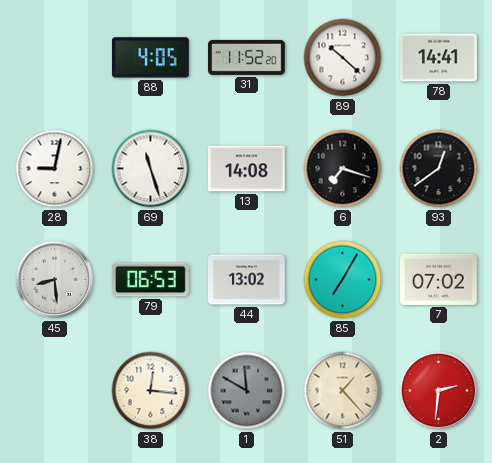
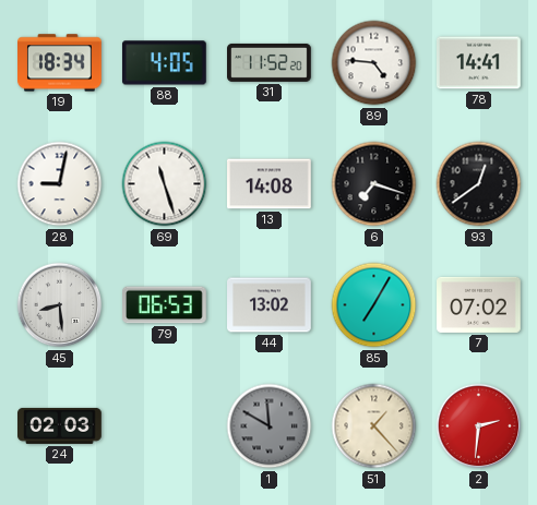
19: none -> 18:34 (60, 63)
89: 10:22 -> 4:46 (374, 63)
24: none -> 02:03 (60, 425)
38: 12:16 -> none (151, 391)
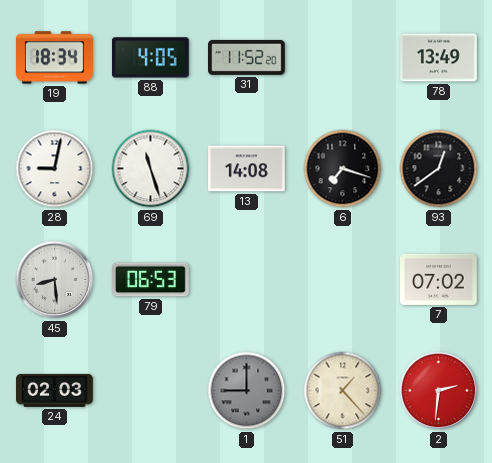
89: 4:46 -> none (374, 63)
78: 14:41 -> 13:49 (439, 58)
44: 13:02 -> none (270, 305)
85: 7:05 -> none (374, 305)
1: 11:50 -> 9:00 (247, 391)
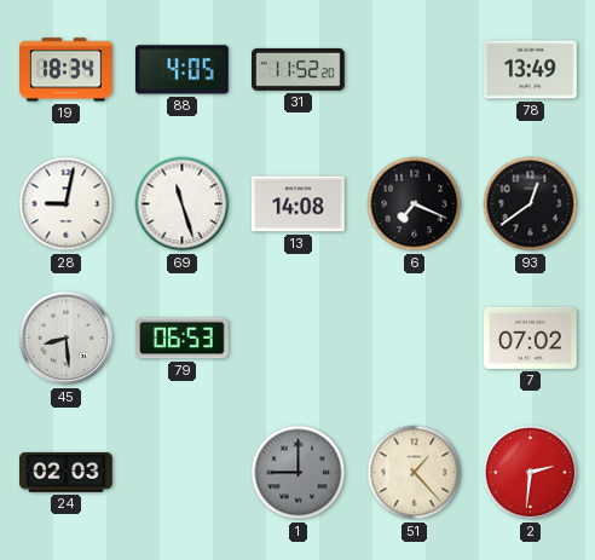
6: 7:18 -> 7:19 (415, 204)
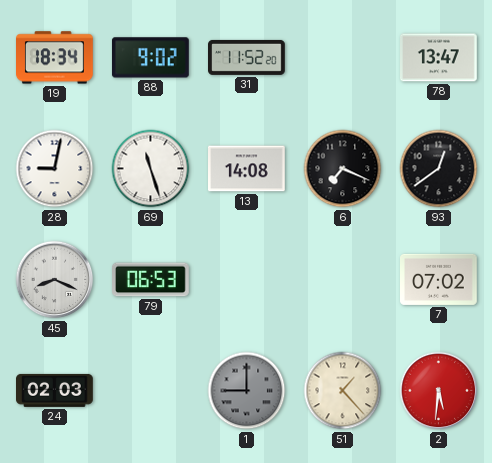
88: 4:05 -> 9:02 (150, 58)
78: 13:49 -> 13:47 (439, 58)
45: 8:29 -> 8:19 (55, 280)
2: 2:31 -> 5:31 (439, 391)
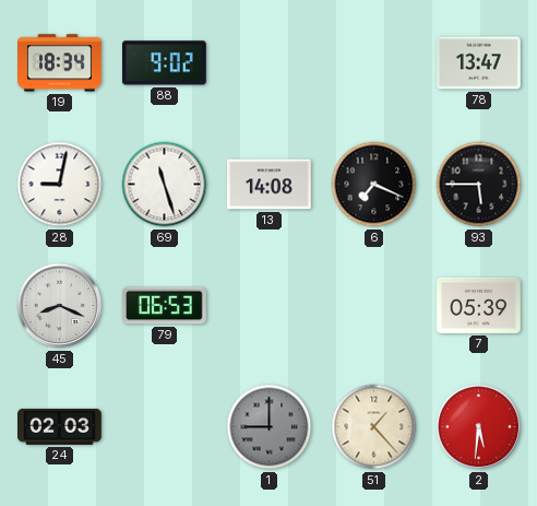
31: 11:52 -> none (247, 57)
93: 12:39 -> 5:45 (479, 185)
7: 07:02 -> 05:39 (479, 305)
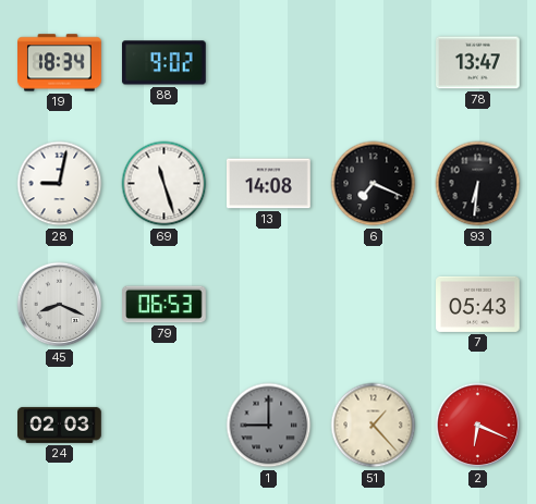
93: 5:45 -> 6:31 (478, 184)
7: 05:39 -> 05:43 (478, 304)
2: 5:31 -> 6:19 (478, 426)
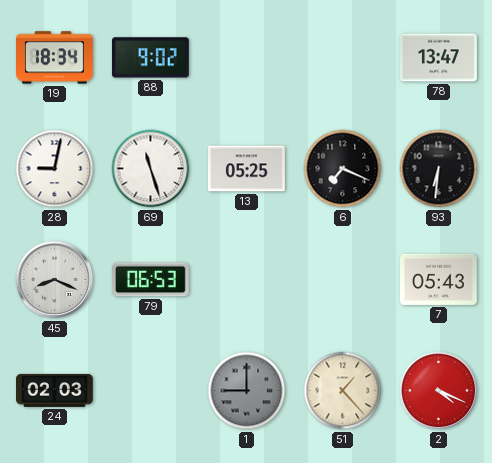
13: 14:08 -> 05:25 (247, 169)
2: 6:19 -> 4:19 (439, 391)
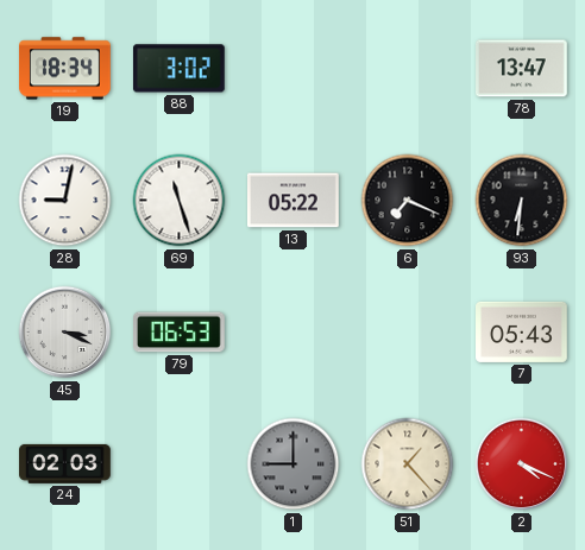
88: 9:02 -> 3:02 (178, 69)
13: 05:25 -> 05:22 (294, 201)
45: 8:19 -> 3:19 (65, 333)
